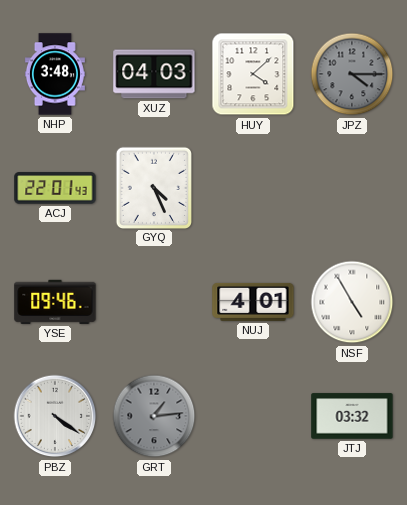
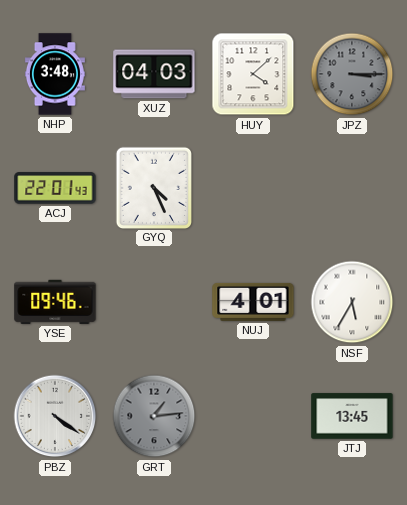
JPZ: 4:15 -> 3:15 (352, 74)
NSF: 4:55 -> 5:35 (352, 302)
JTJ: 03:32 -> 13:45 (352, 416)
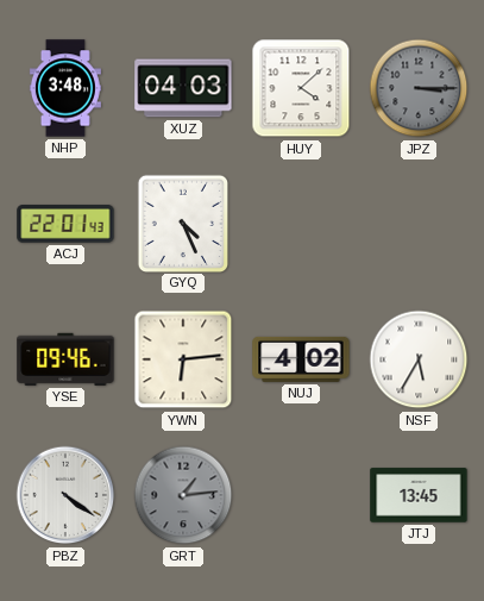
YWN: none -> 6:14 (183, 359)
NUJ: 4:01 -> 4:02 (301, 359)
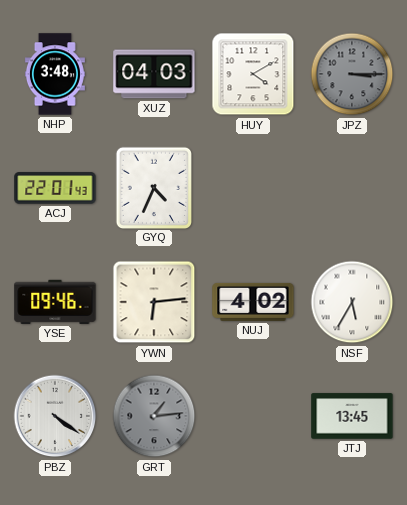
HUY: 4:08 -> 4:10 (253, 74)
GYQ: 4:26 -> 4:34 (153, 187)
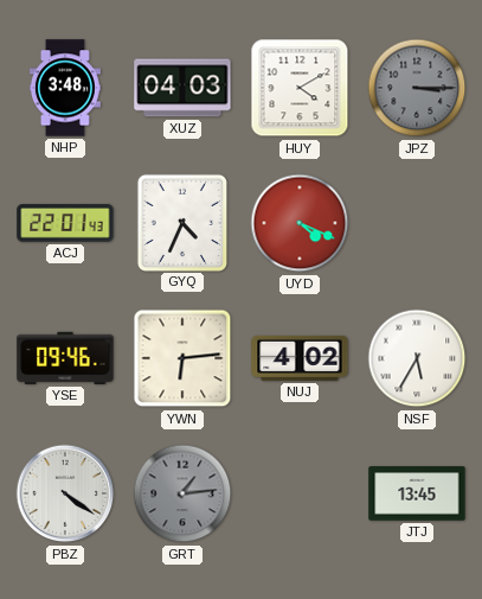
UYD: none -> 4:19 (300, 223)
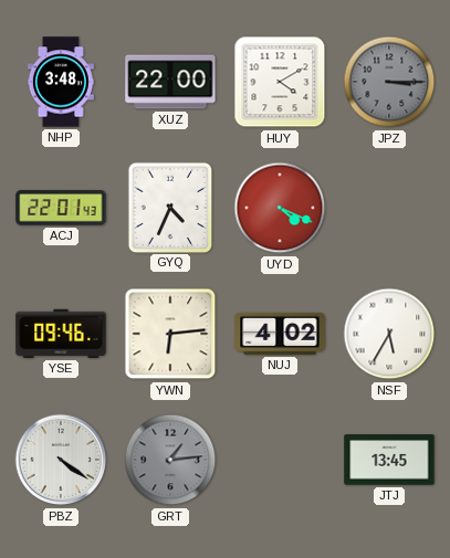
XUZ: 04:03 -> 22:00 (170, 82)
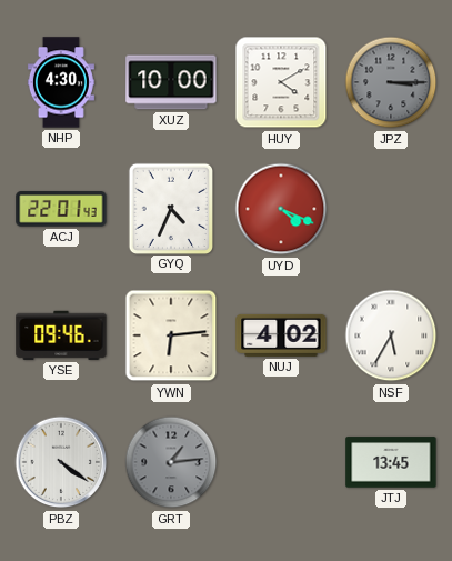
NHP: 3:48 -> 4:30 (61, 82)
XUZ: 22:00 -> 10:00 (171, 82)
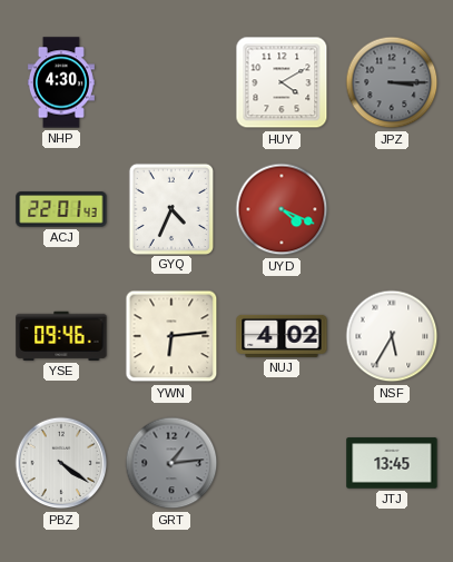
XUZ: 10:00 -> none (171, 82)
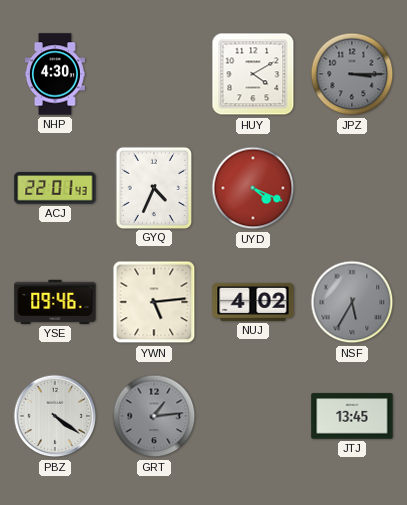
YWN: 6:14 -> 5:14 (154, 302)
NSF dial: white -> grey (352, 302)
